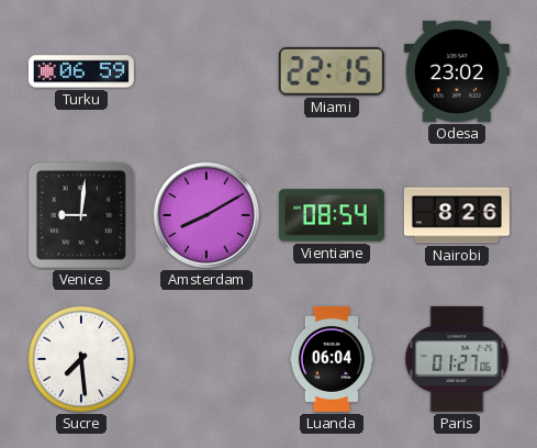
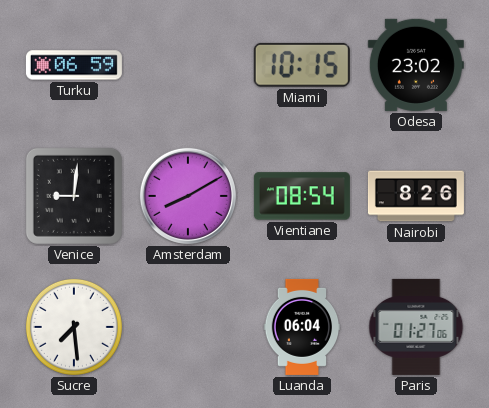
Miami: 22:15 -> 10:15 (302, 65)
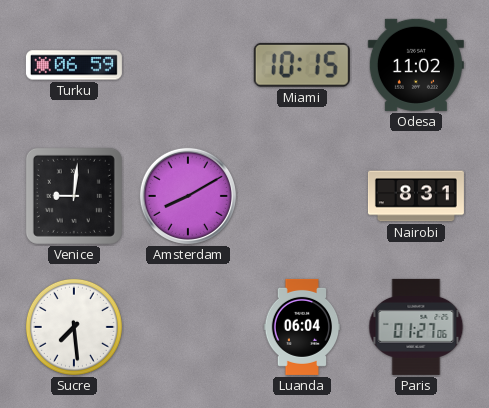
Odesa: 23:02 -> 11:02 (416, 65)
Vientiane: 08:54 -> none (302, 196)
Nairobi: 8:26 -> 8:31 (416, 196)
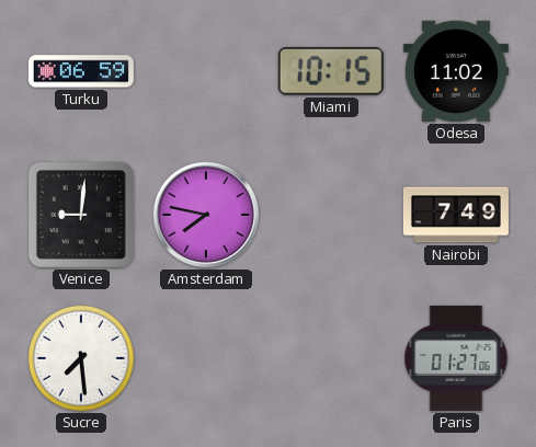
Amsterdam: 8:10 -> 7:47 (206, 215)
Nairobi: 8:31 -> 7:49 (456, 215)
Luanda: 06:04 -> none (302, 327)
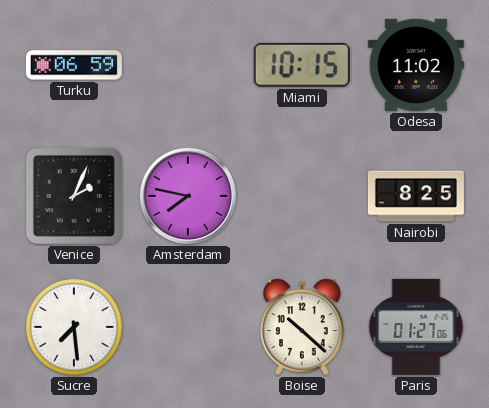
Venice: 9:01 -> 2:04 (74, 196)
Nairobi: 7:49 -> 8:25 (416, 196)
Boise: none -> 10:22 (303, 327)
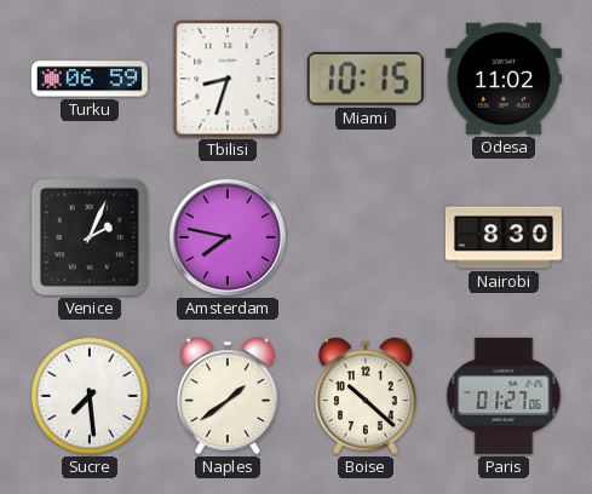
Tbilisi: none -> 8:33 (228, 79)
Nairobi: 8:25 -> 8:30 (504, 237)
Naples: none -> 1:39 (229, 396)
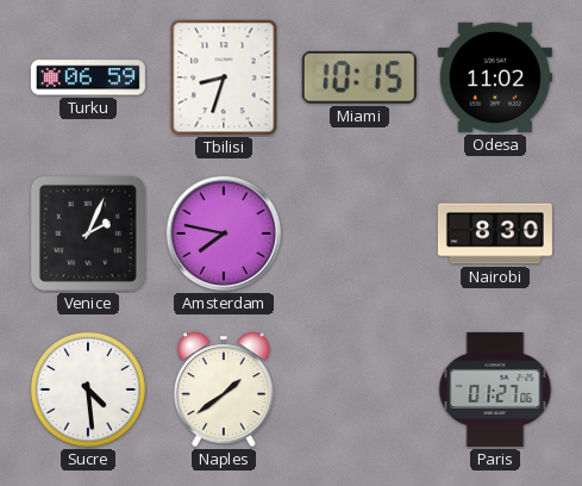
Sucre: 7:29 -> 4:29 (88, 390)
Boise: 10:22 -> none (367, 396)
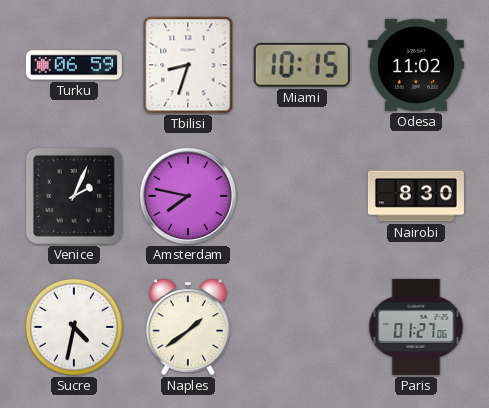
Sucre: 4:29 -> 4:32 (74, 327)
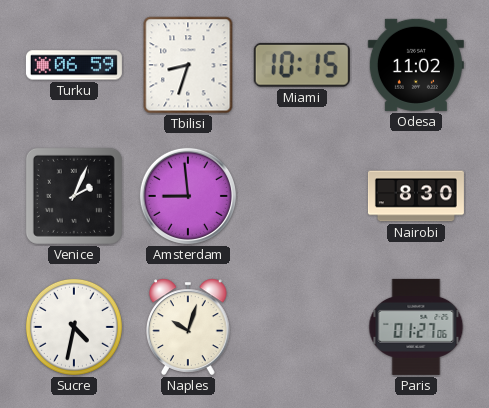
Amsterdam: 7:47 -> 8:59 (188, 196)
Naples: 1:39 -> 10:03 (189, 327)
